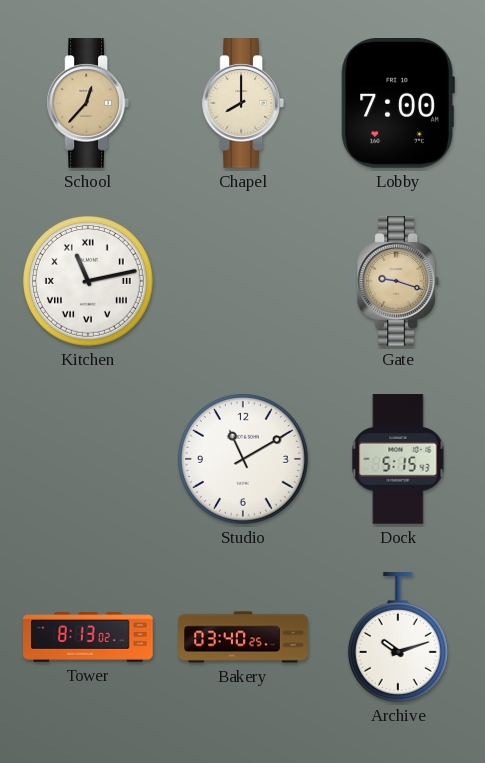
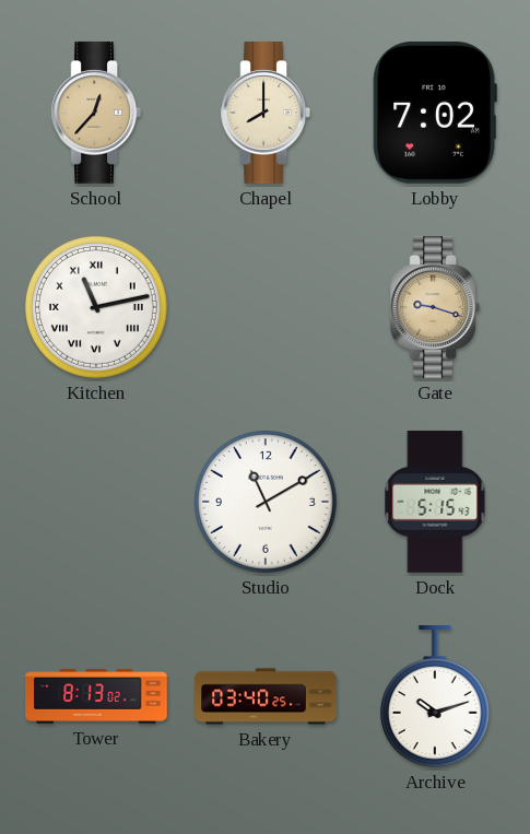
Lobby: 7:00 -> 7:02 (435, 114)
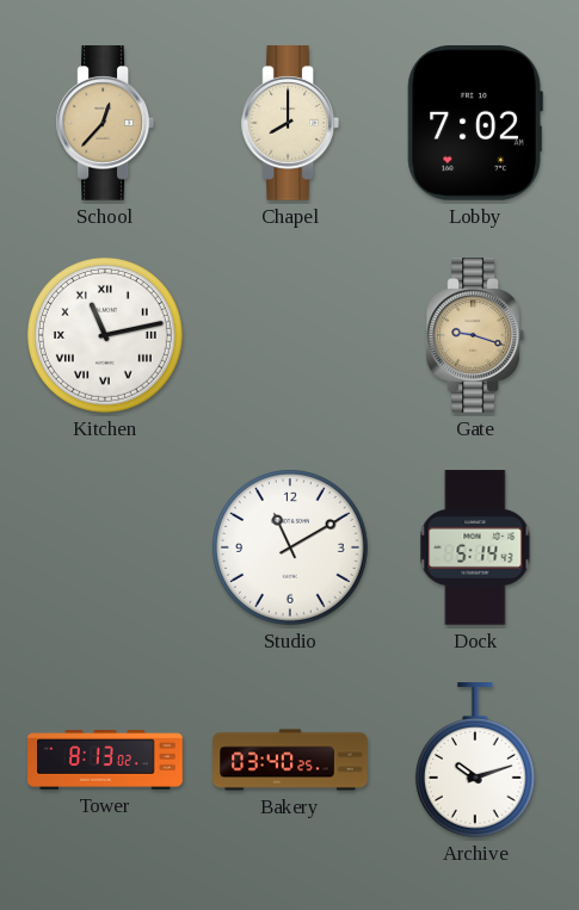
Dock: 5:15 -> 5:14 (475, 547)
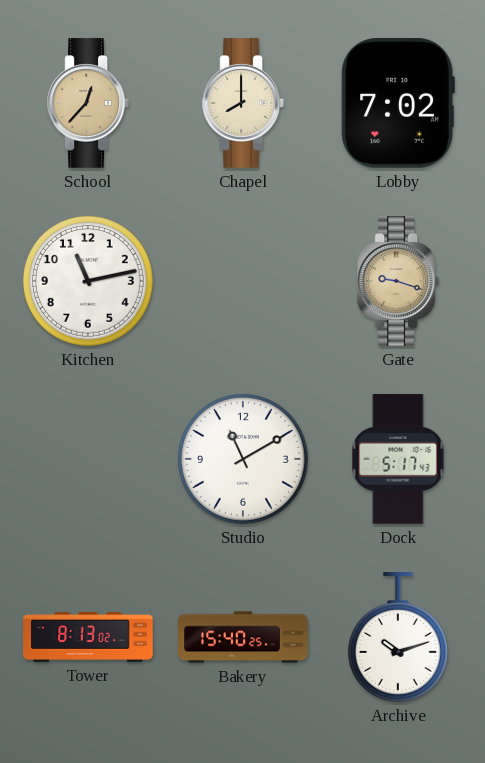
Kitchen numerals: Roman -> Arabic (88, 281)
Dock: 5:14 -> 5:17 (398, 459)
Bakery: 03:40 -> 15:40 (243, 637)
